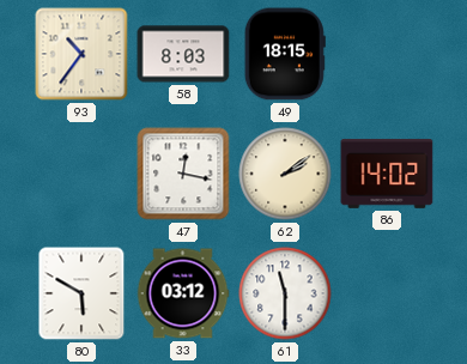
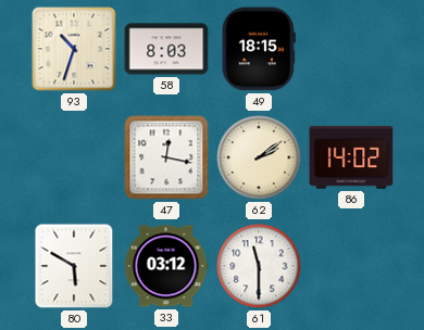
93: 10:36 -> 10:33 (74, 49)
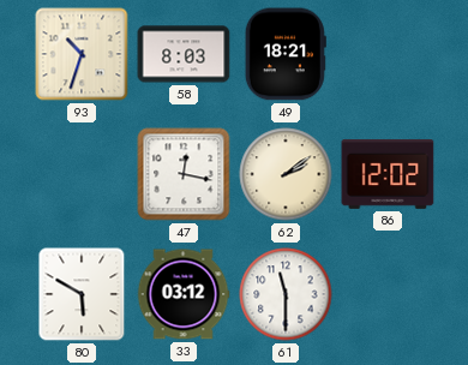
49: 18:15 -> 18:21 (286, 54)
86: 14:02 -> 12:02 (388, 174)
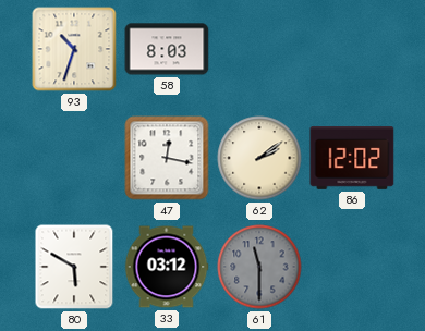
49: 18:21 -> none (286, 54)
61 dial: white -> grey (259, 267)
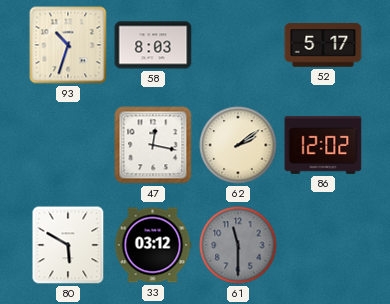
52: none -> 5:17 (323, 45)
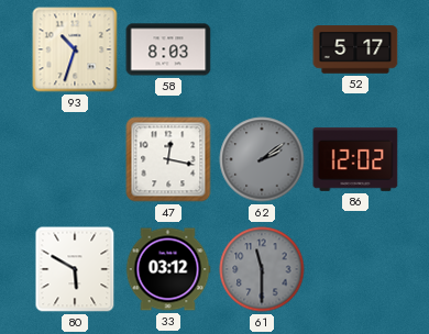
62 dial: cream -> grey (262, 159)
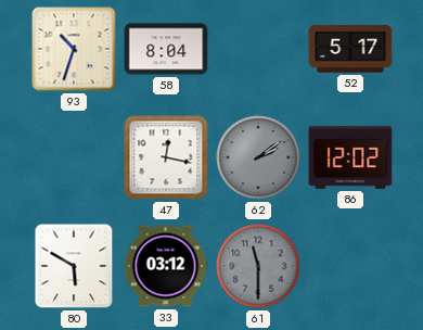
58: 8:03 -> 8:04 (166, 49)
